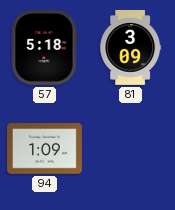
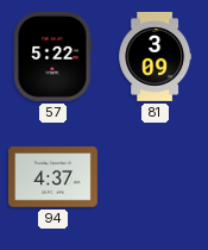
57: 5:18 -> 5:22 (53, 56)
94: 1:09 -> 4:37 (53, 177)
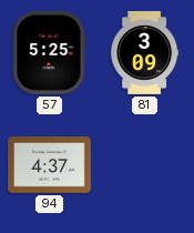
57: 5:22 -> 5:25 (50, 52)
